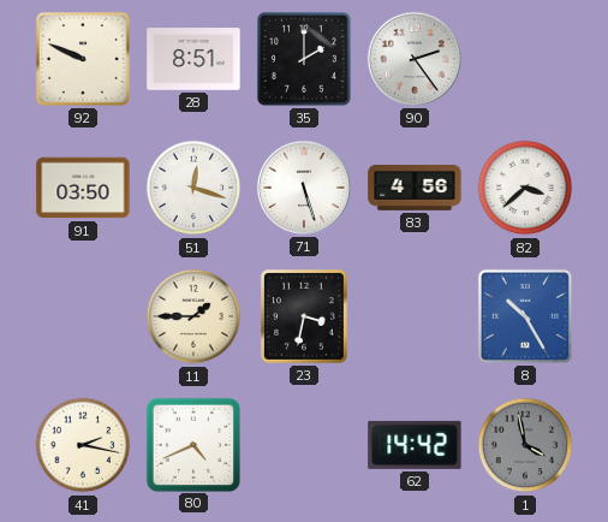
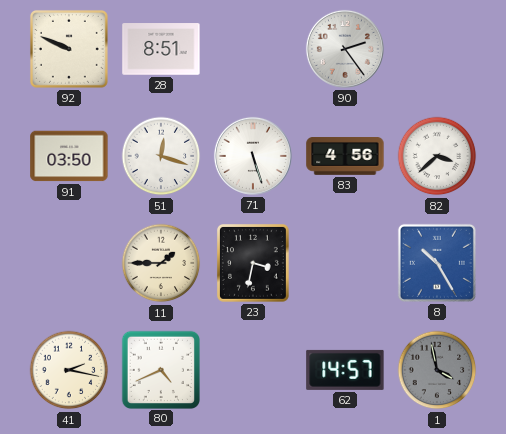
35: 2:00 -> none (304, 59)
62: 14:42 -> 14:57 (345, 370)
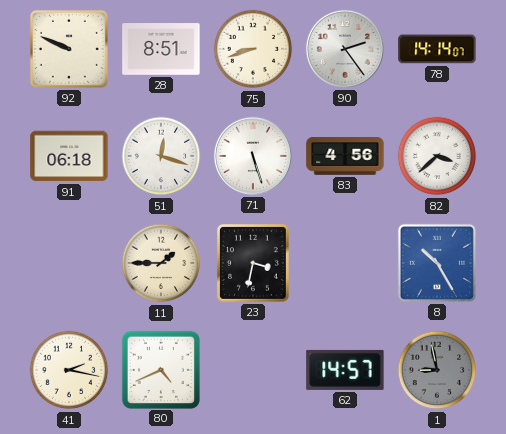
75: none -> 8:42 (253, 49)
78: none -> 14:14 (437, 49)
91: 03:50 -> 06:18 (69, 156)
1: 3:58 -> 8:58 (437, 370)
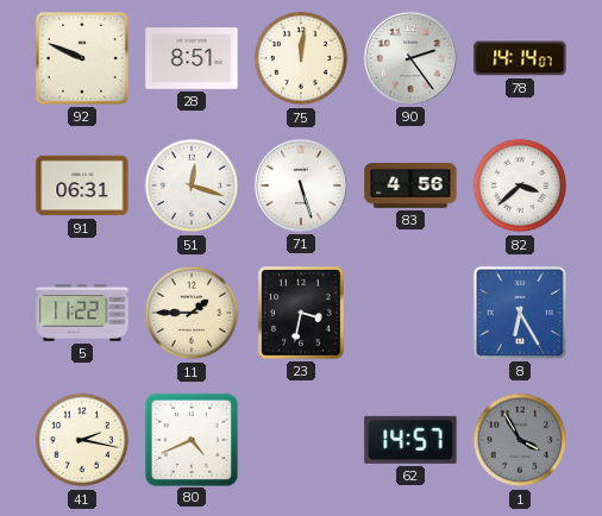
75: 8:42 -> 12:01 (301, 58)
91: 06:18 -> 06:31 (82, 185)
5: none -> 11:22 (82, 313)
8: 10:25 -> 6:25 (520, 313)
1: 8:58 -> 3:55 (520, 440)
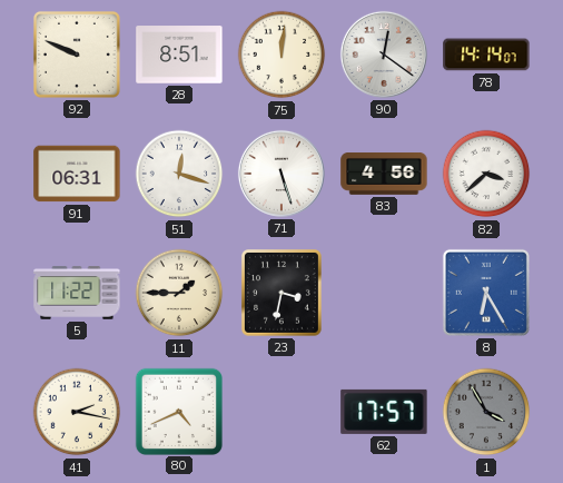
90: 2:24 -> 12:21 (384, 55)
62: 14:57 -> 17:57 (384, 412)
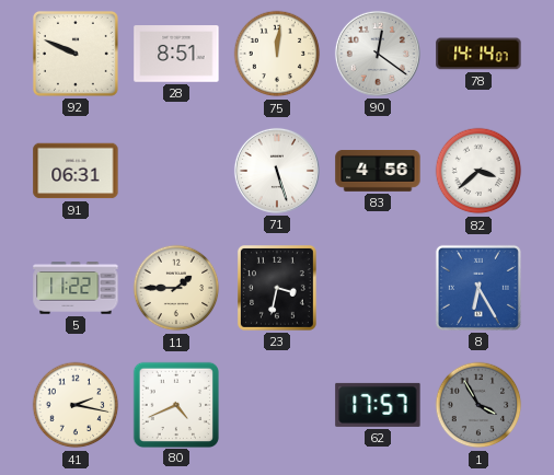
51: 12:18 -> none (179, 174)
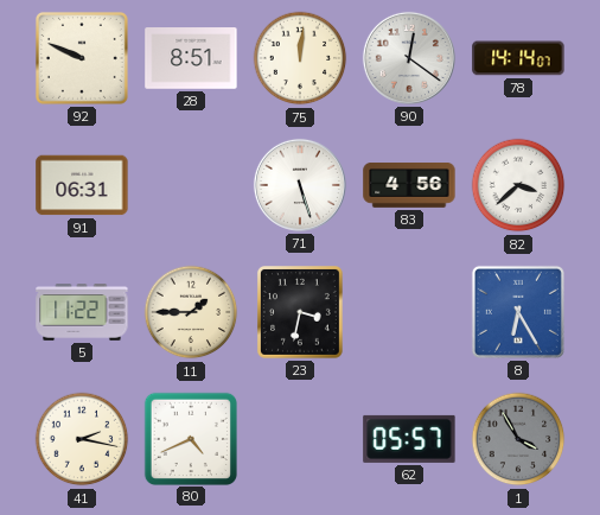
62: 17:57 -> 05:57 (409, 439)
